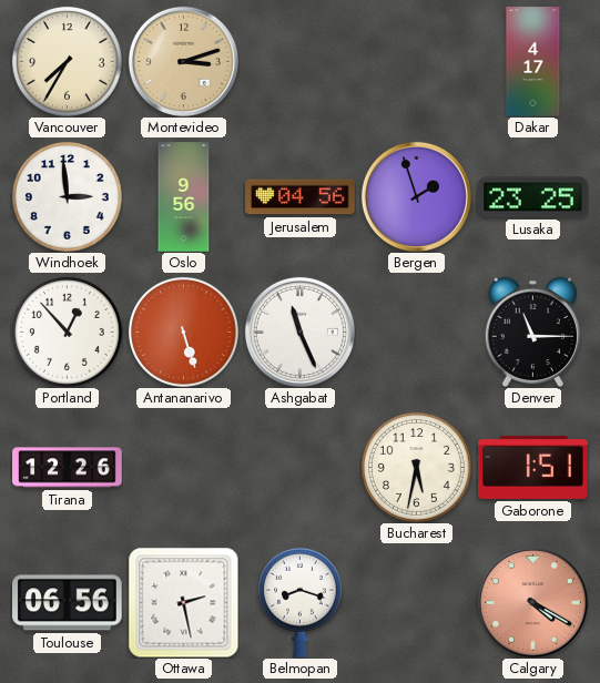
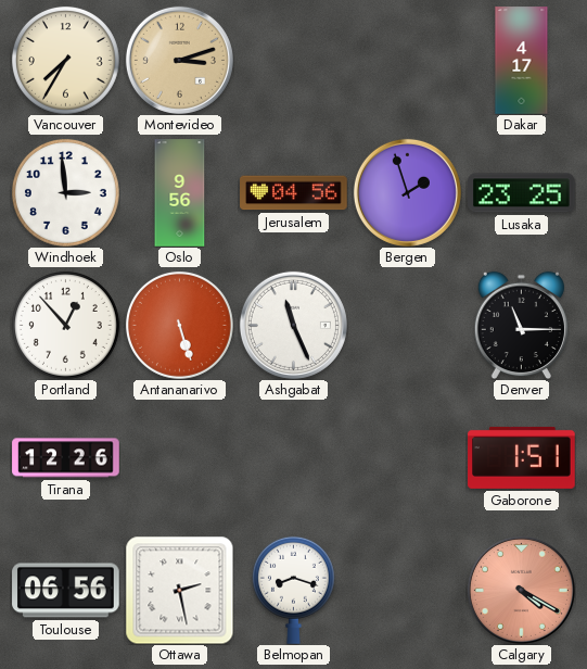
Bucharest: 5:32 -> none (416, 467)
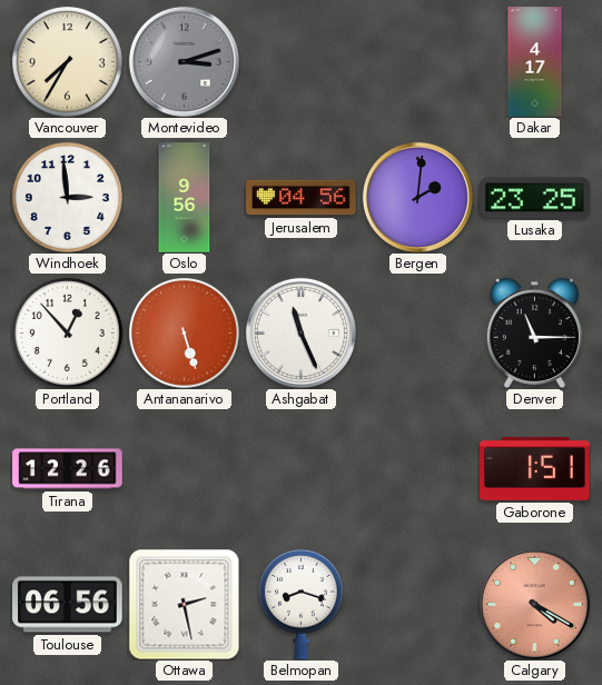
Montevideo dial: champagne -> grey (184, 61)
Bergen: 1:57 -> 2:01 (417, 197)
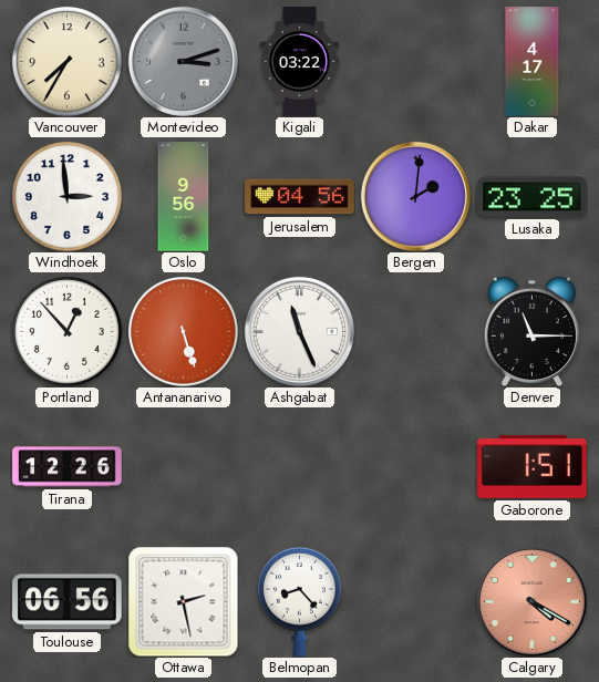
Kigali: none -> 03:22 (300, 62)
Belmopan: 8:18 -> 8:23 (299, 601)
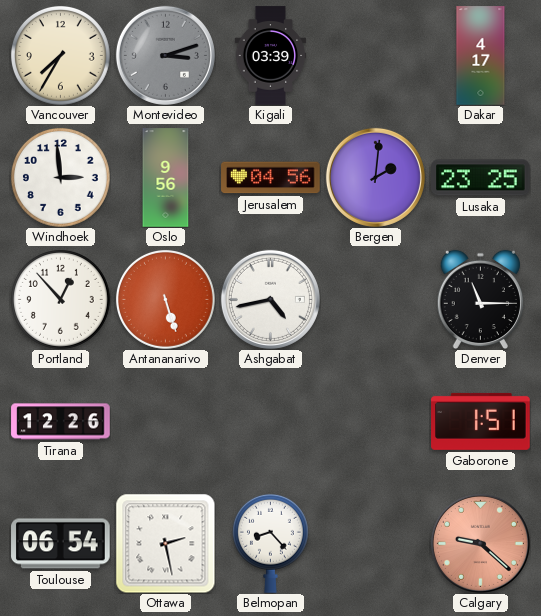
Kigali: 03:22 -> 03:39 (271, 56)
Ashgabat: 11:26 -> 4:43 (270, 299)
Toulouse: 06:56 -> 06:54 (61, 544)
Calgary: 4:20 -> 9:22 (480, 543)
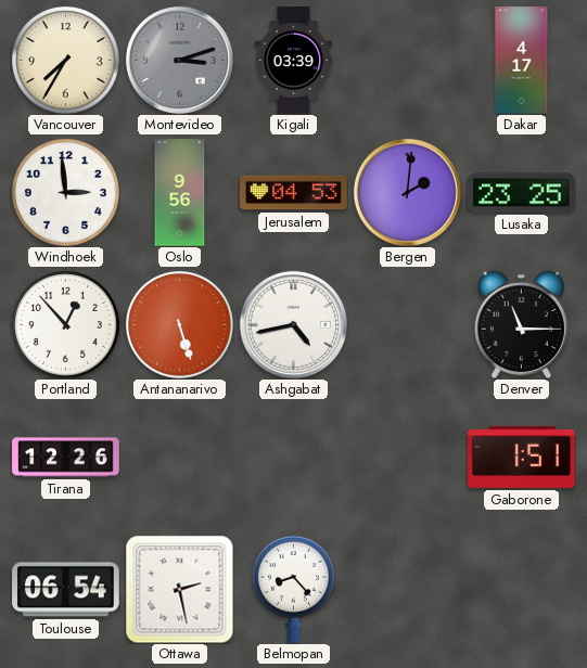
Jerusalem: 04:56 -> 04:53 (294, 193)
Calgary: 9:22 -> none (480, 543)
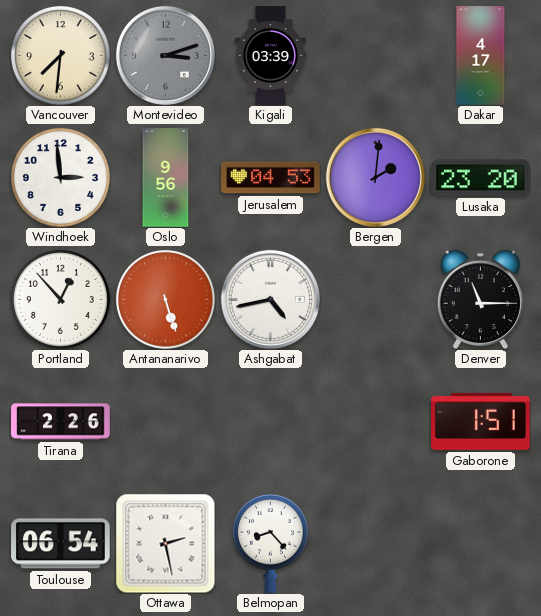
Vancouver: 7:35 -> 7:31 (60, 55)
Lusaka: 23:25 -> 23:20 (481, 178)
Tirana: 12:26 -> 2:26 (61, 422)
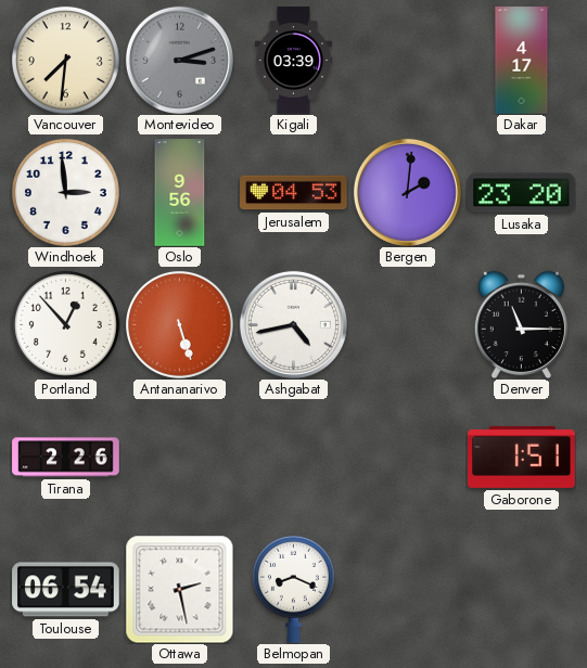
Belmopan: 8:23 -> 8:19 (293, 589)
